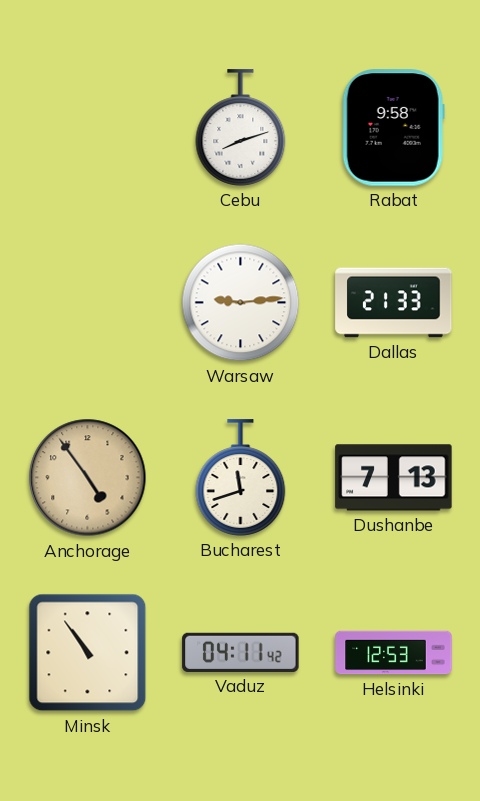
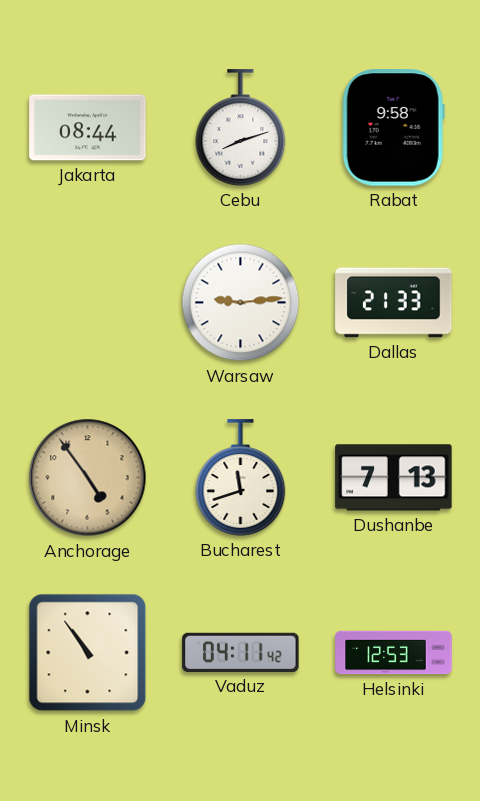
Jakarta: none -> 08:44 (88, 128)
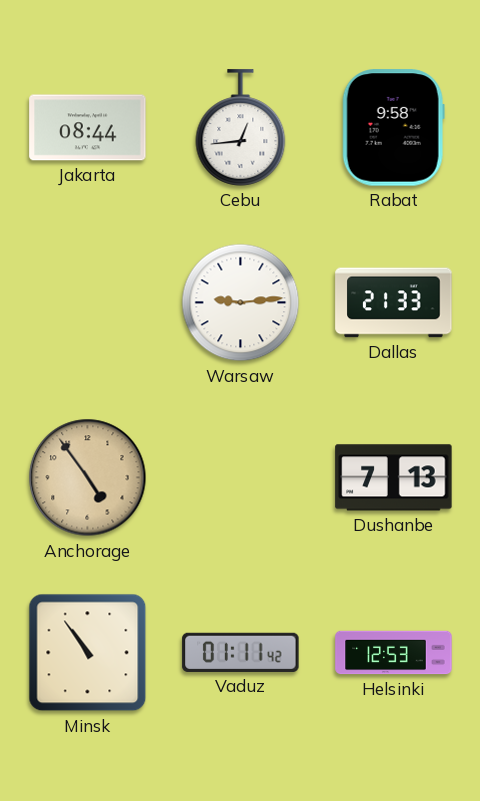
Cebu: 8:12 -> 12:44 (241, 128)
Bucharest: 11:42 -> none (241, 478)
Vaduz: 04:11 -> 01:11 (241, 652)
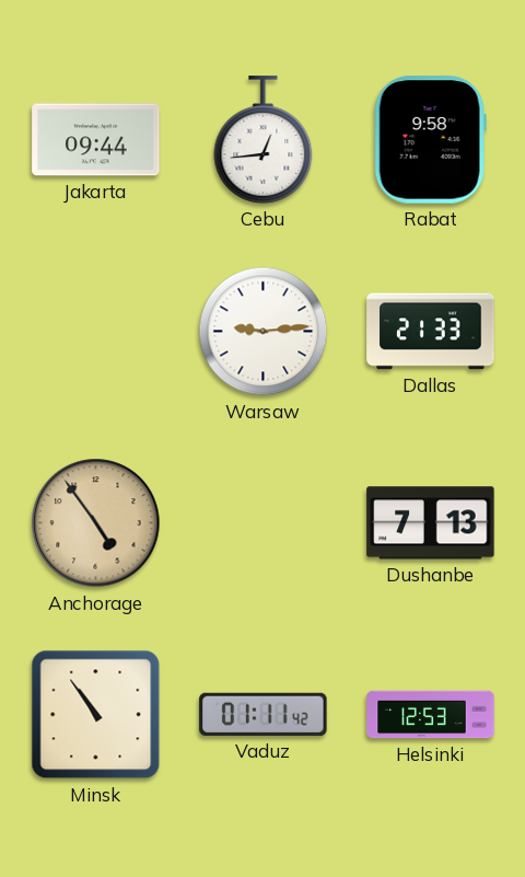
Jakarta: 08:44 -> 09:44 (96, 140)
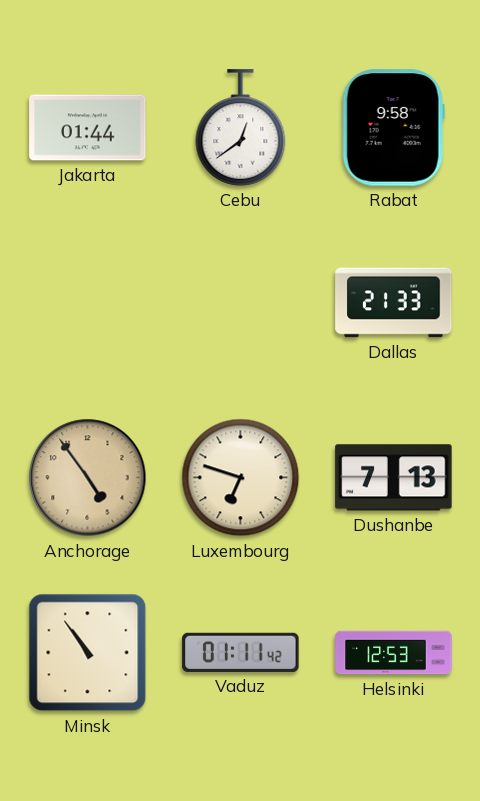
Jakarta: 09:44 -> 01:44 (88, 128)
Cebu: 12:44 -> 12:39 (241, 128)
Warsaw: 9:14 -> none (264, 332)
Luxembourg: none -> 6:48 (241, 478)
